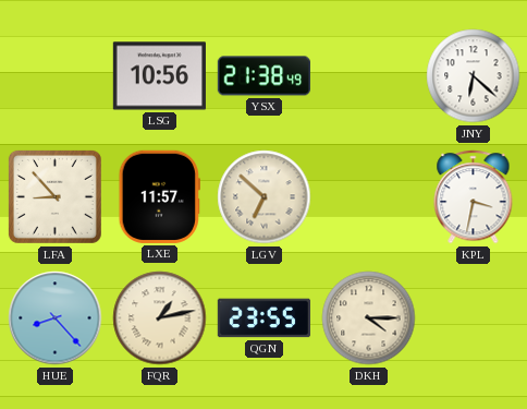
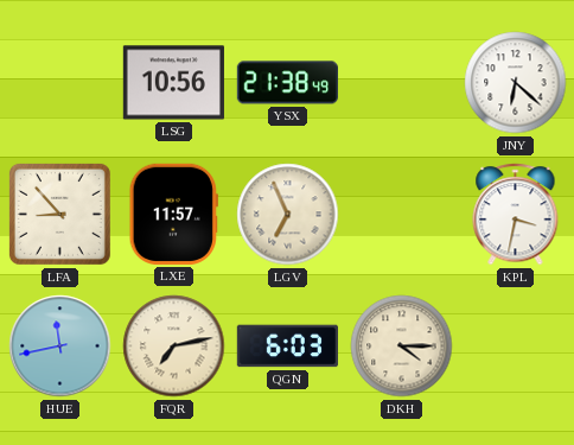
LGV: 6:52 -> 6:56 (288, 215)
HUE: 8:23 -> 11:43 (60, 347)
FQR: 1:13 -> 7:13 (174, 347)
QGN: 23:55 -> 6:03 (287, 347)
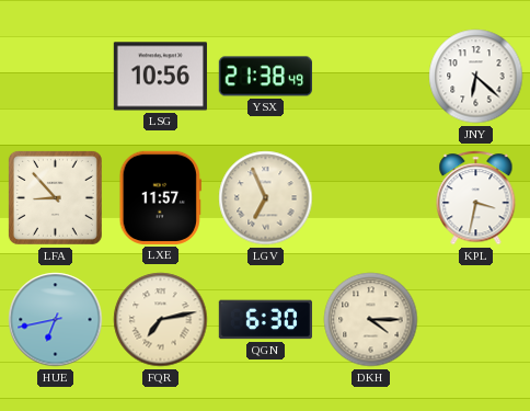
HUE: 11:43 -> 6:43 (56, 320)
QGN: 6:03 -> 6:30 (265, 320)
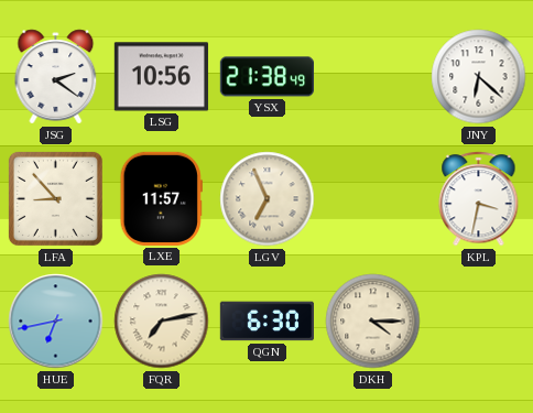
JSG: none -> 2:21 (56, 77)
